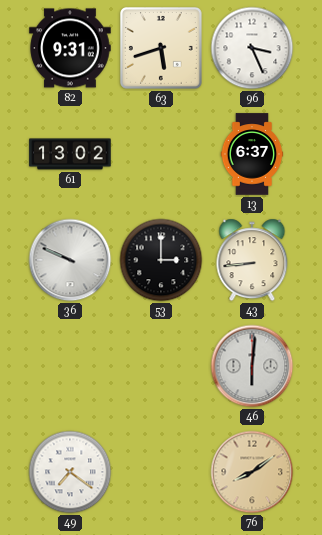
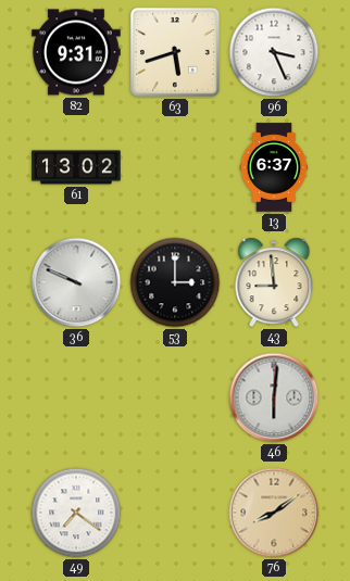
43: 8:44 -> 8:59 (274, 282)
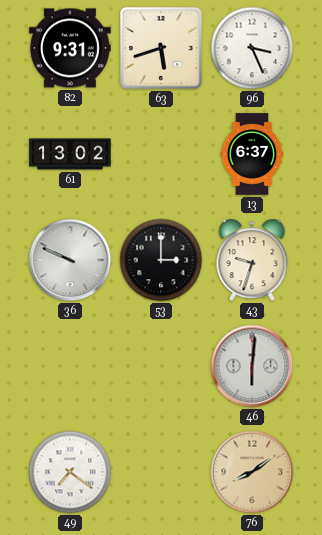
43: 8:59 -> 9:33 (252, 260)
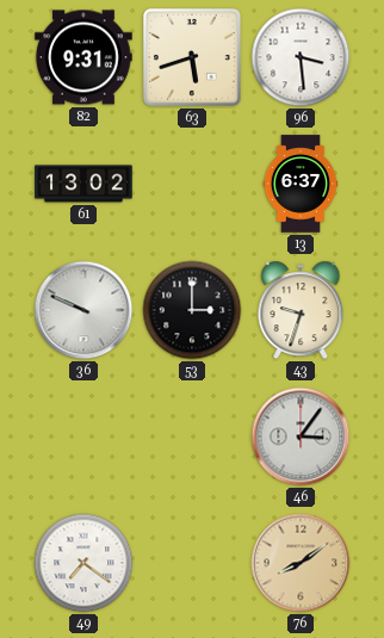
96: 3:26 -> 3:29 (301, 57)
46: 6:01 -> 3:06 (301, 436)
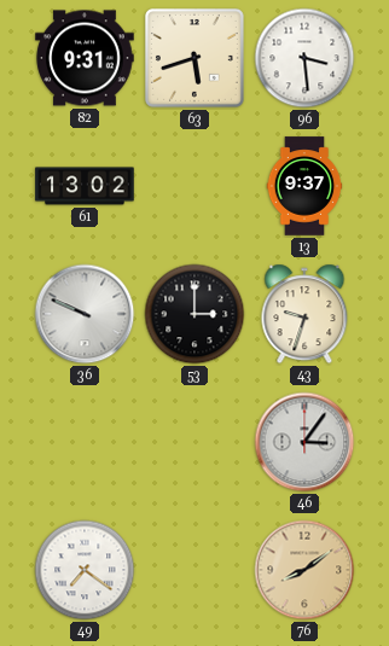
13: 6:37 -> 9:37 (304, 186)
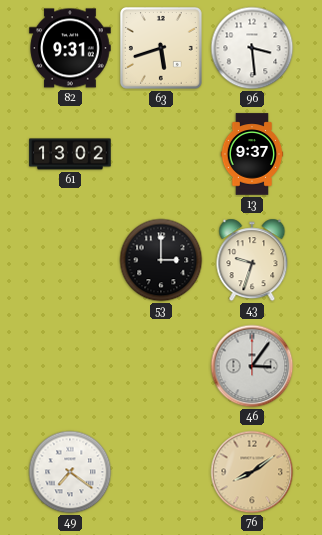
36: 9:49 -> none (85, 314)
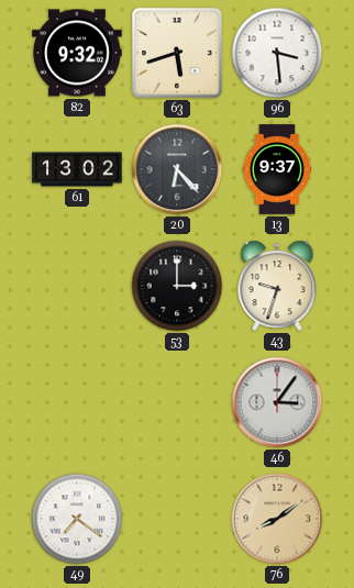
82: 9:31 -> 9:32 (77, 53)
20: none -> 6:23 (177, 169)
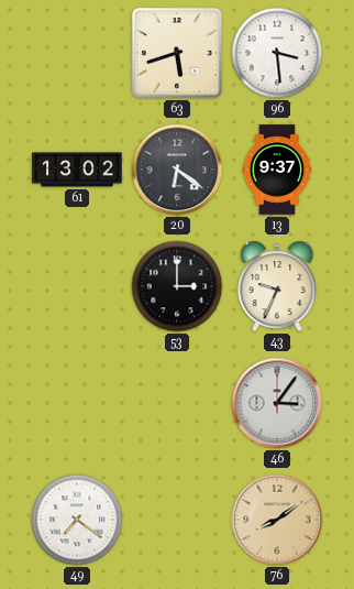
82: 9:32 -> none (77, 53)
20: 6:23 -> 6:21 (177, 170)
43: 9:33 -> 9:34 (277, 286)
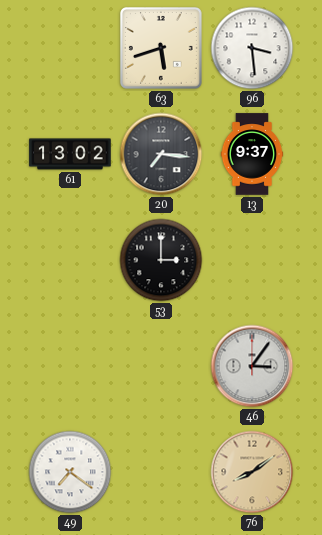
20: 6:21 -> 7:16 (161, 154)
43: 9:34 -> none (277, 286)
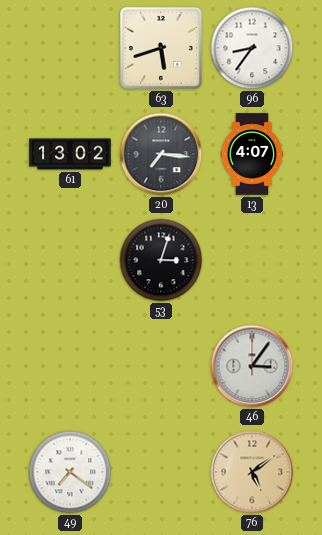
96: 3:29 -> 8:36 (252, 48)
13: 9:37 -> 4:07 (252, 154)
53: 3:00 -> 3:03 (161, 260)
76: 8:09 -> 5:09 (252, 472)
